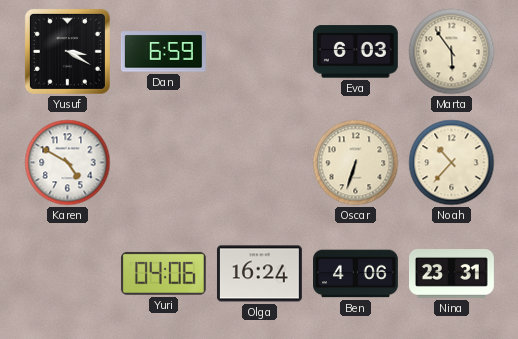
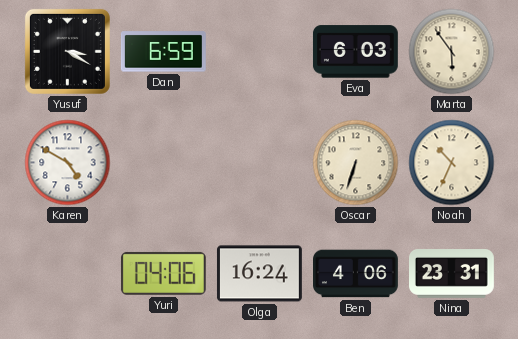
Noah: 10:37 -> 10:34 (452, 163)
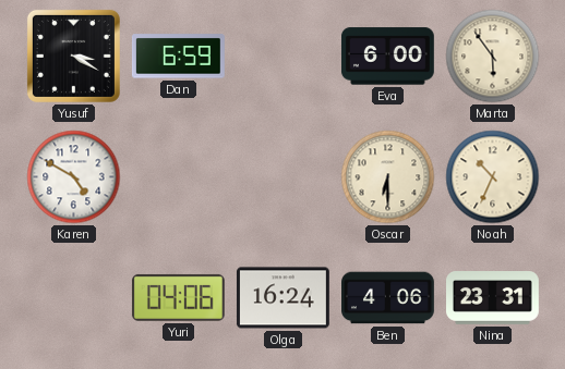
Eva: 6:03 -> 6:00 (387, 57)
Oscar: 6:33 -> 6:30 (388, 177)
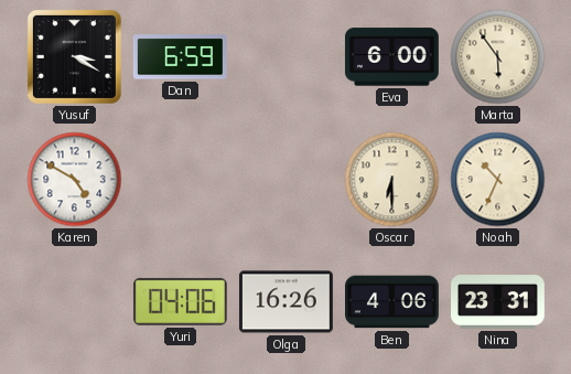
Olga: 16:24 -> 16:26 (285, 302)
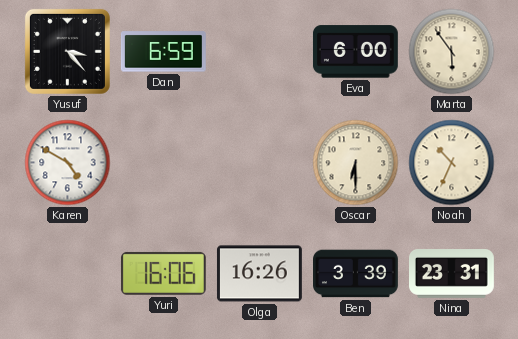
Yusuf: 3:20 -> 3:23 (67, 51)
Yuri: 04:06 -> 16:06 (163, 273)
Ben: 4:06 -> 3:39 (356, 274)
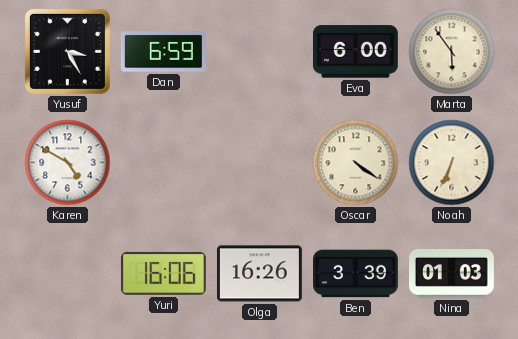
Yusuf: 3:23 -> 3:25 (67, 51)
Oscar: 6:30 -> 4:21 (356, 163)
Noah: 10:34 -> 6:34 (452, 163)
Nina: 23:31 -> 01:03 (452, 274)
